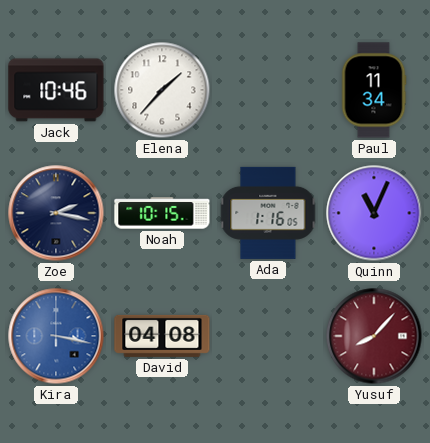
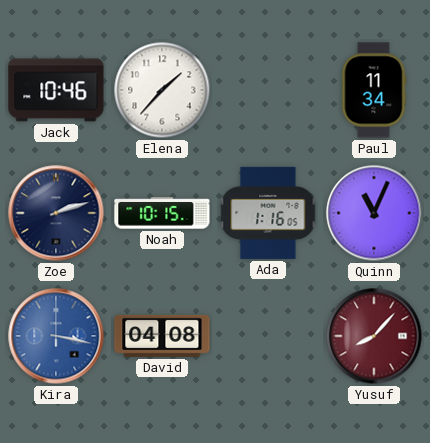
Zoe: 2:17 -> 2:12 (56, 213)
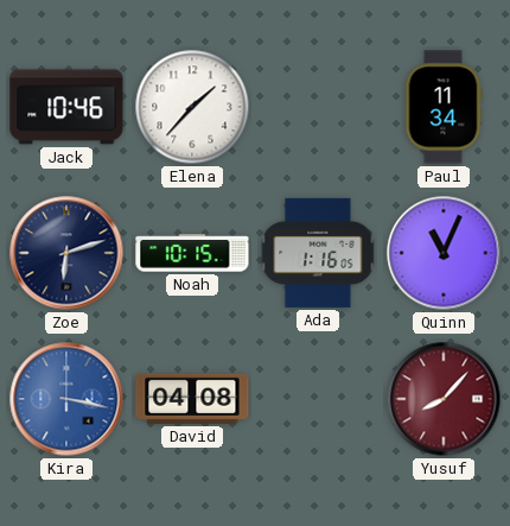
Zoe: 2:12 -> 6:12 (66, 253)
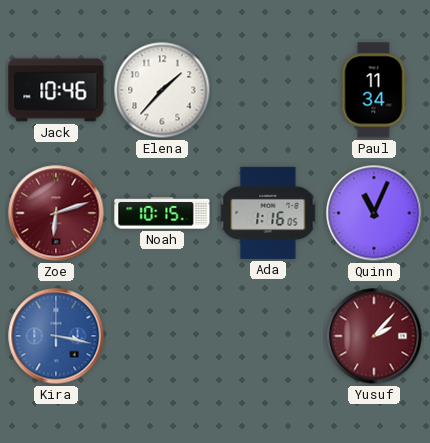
Zoe dial: navy -> burgundy (56, 213)
David: 04:08 -> none (192, 399)
Yusuf: 8:07 -> 2:07 (374, 336)
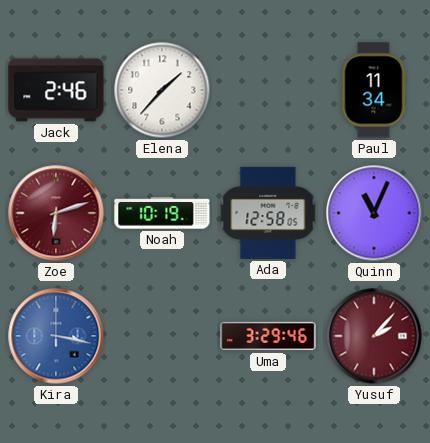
Jack: 10:46 -> 2:46 (56, 90)
Noah: 10:15 -> 10:19 (162, 213)
Ada: 1:16 -> 12:58 (268, 213)
Uma: none -> 3:29 (268, 336)
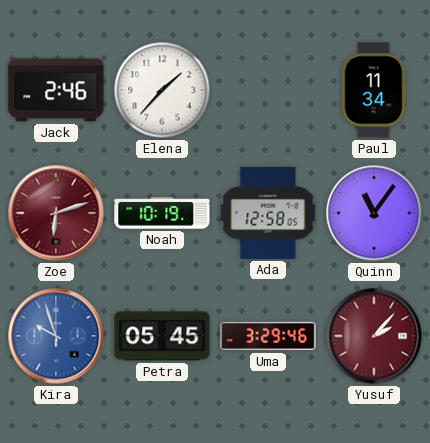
Quinn: 11:04 -> 11:06 (374, 213)
Kira: 3:17 -> 9:57 (56, 336)
Petra: none -> 05:45 (162, 336)
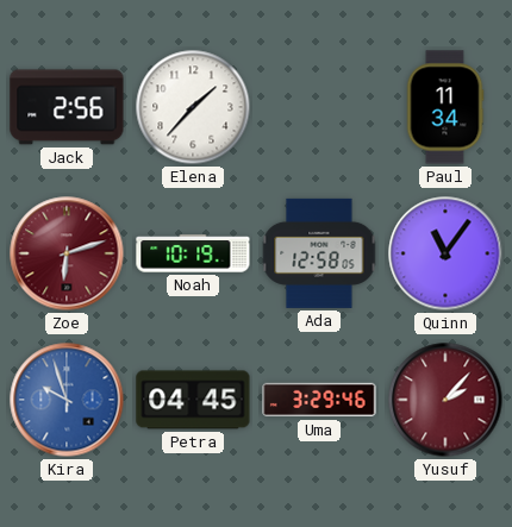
Jack: 2:46 -> 2:56 (67, 107)
Petra: 05:45 -> 04:45 (193, 400)
